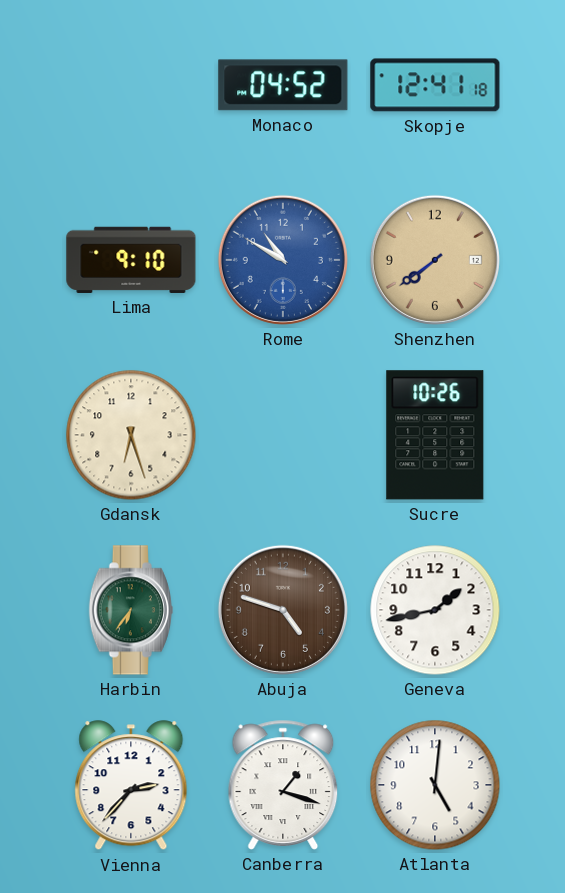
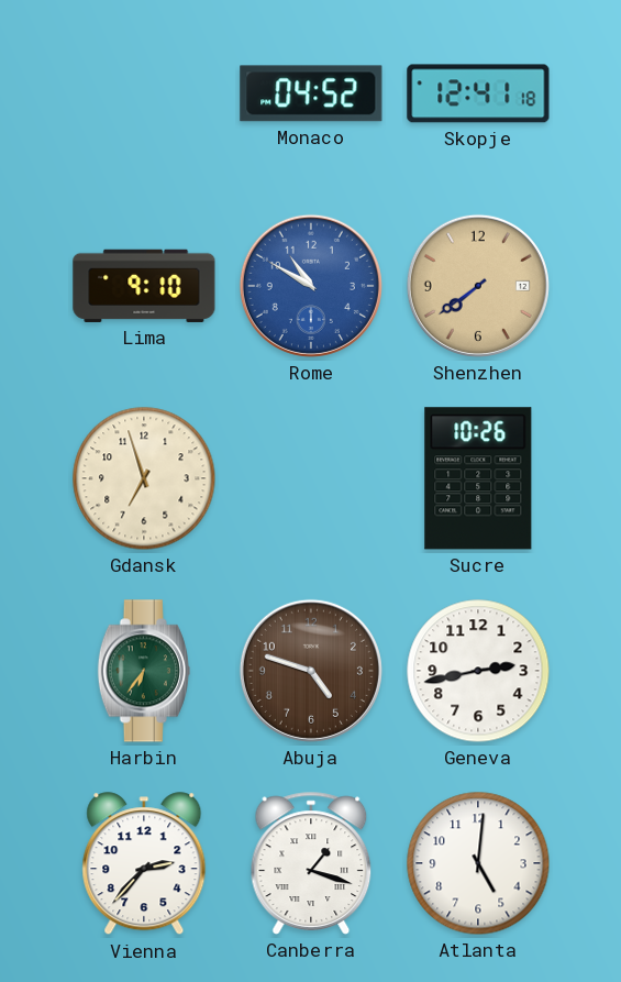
Gdansk: 6:27 -> 6:57 (144, 478)
Geneva: 1:43 -> 2:43 (478, 671)
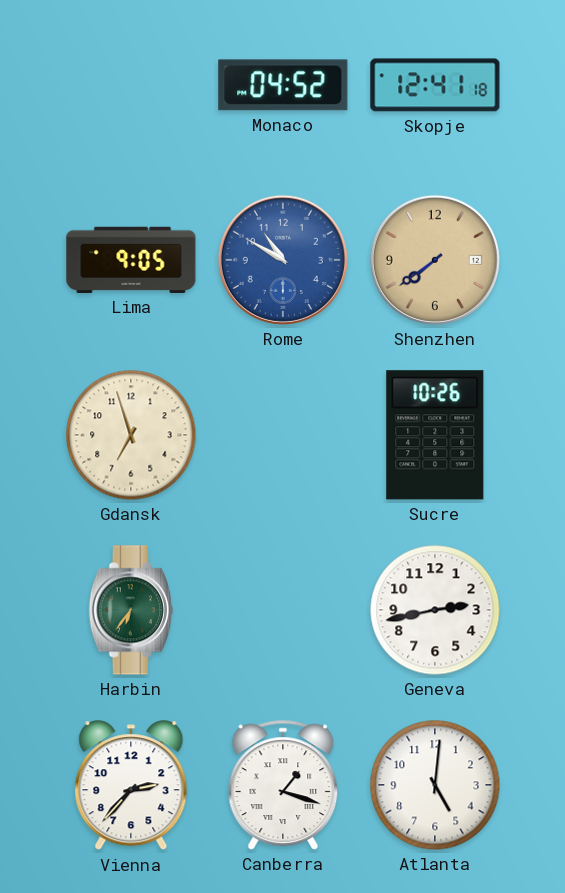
Lima: 9:10 -> 9:05 (131, 260)
Abuja: 4:48 -> none (311, 671)
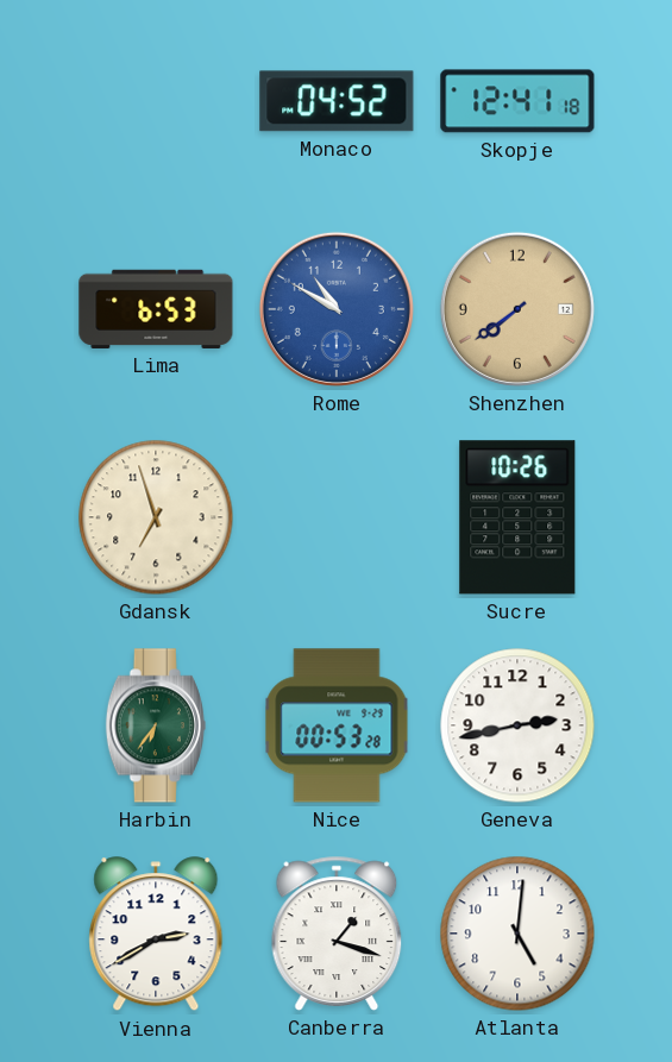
Lima: 9:05 -> 6:53 (156, 309)
Nice: none -> 00:53 (337, 725)
Vienna: 2:37 -> 2:40 (156, 935)
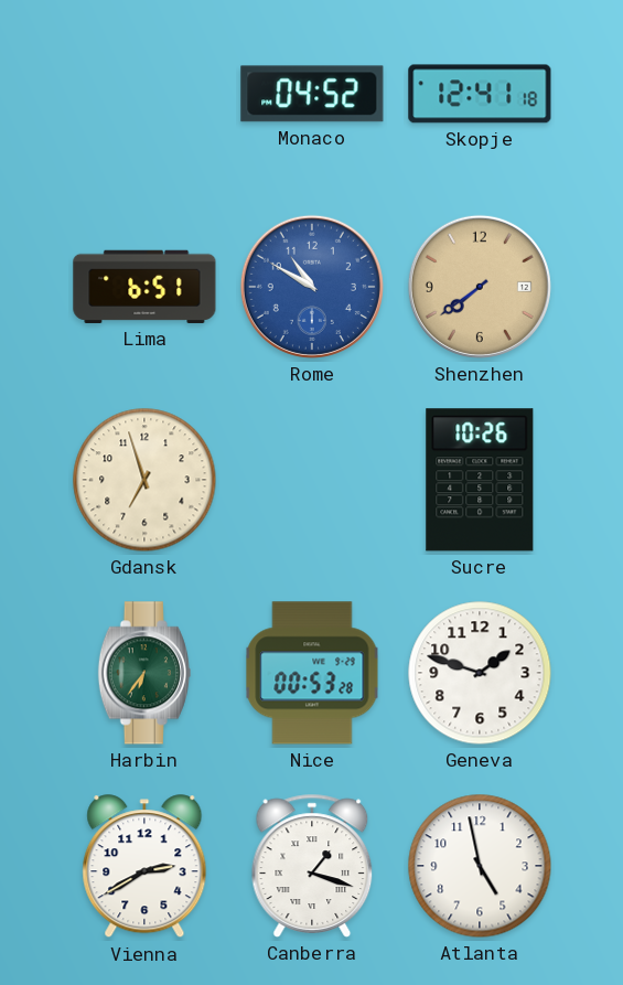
Lima: 6:53 -> 6:51 (144, 287)
Geneva: 2:43 -> 1:48 (480, 673)
Atlanta: 5:01 -> 4:58 (480, 866)
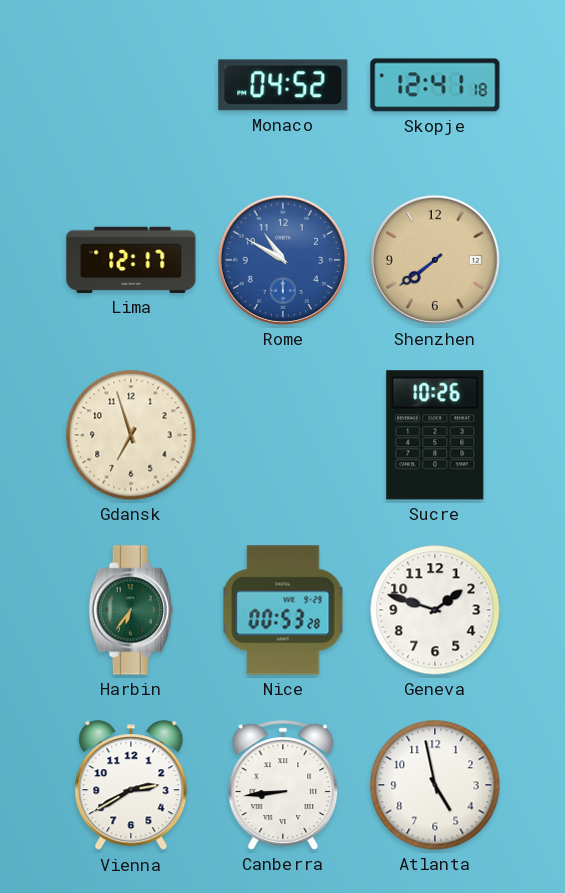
Lima: 6:51 -> 12:17 (131, 260)
Canberra: 1:18 -> 8:44 (283, 785)
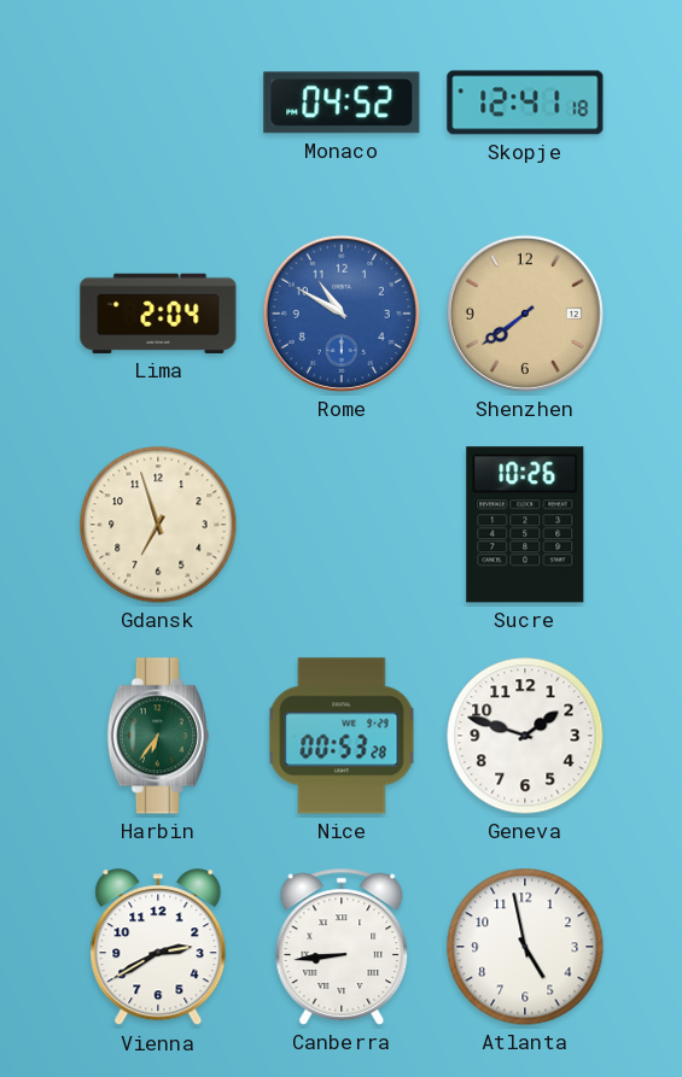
Lima: 12:17 -> 2:04 (158, 314)
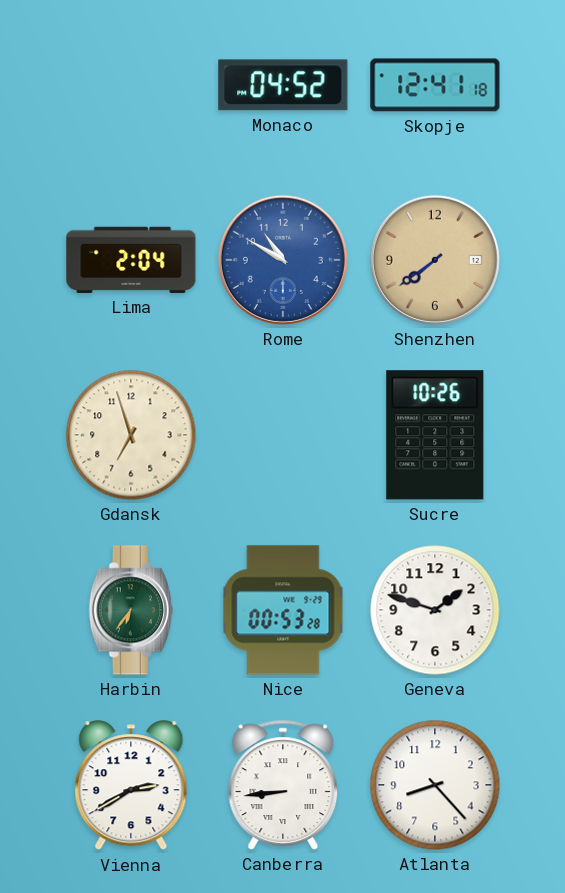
Atlanta: 4:58 -> 8:23 (435, 785)
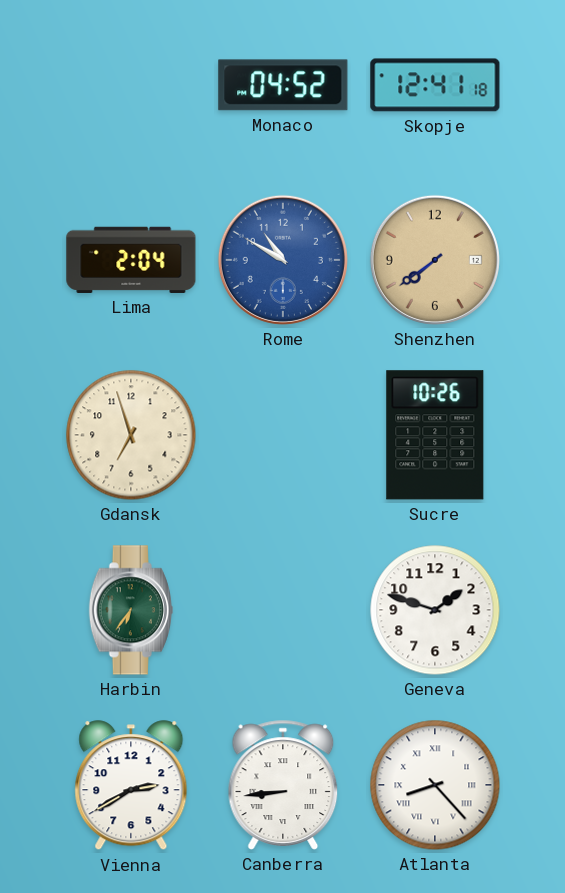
Nice: 00:53 -> none (283, 610)
Atlanta numerals: Arabic -> Roman (435, 785)
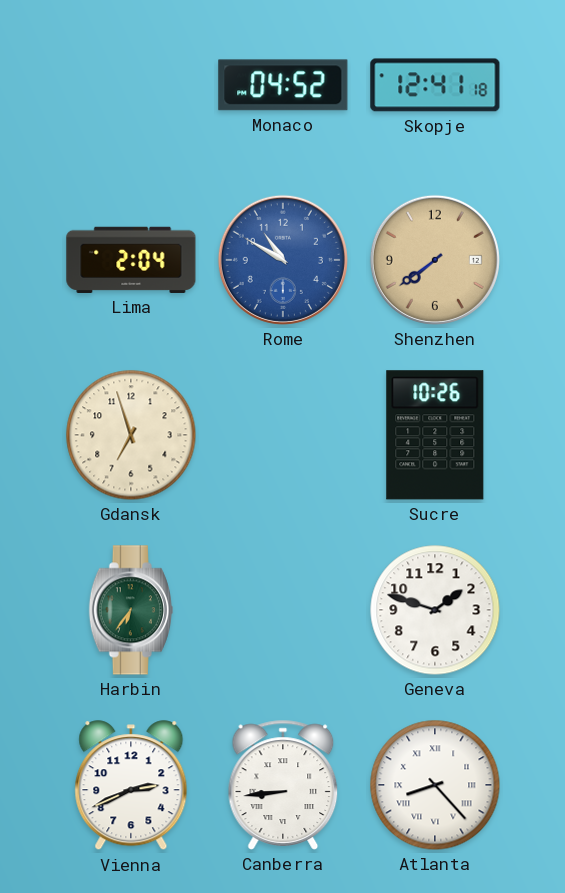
Vienna: 2:40 -> 2:41 (131, 786)
